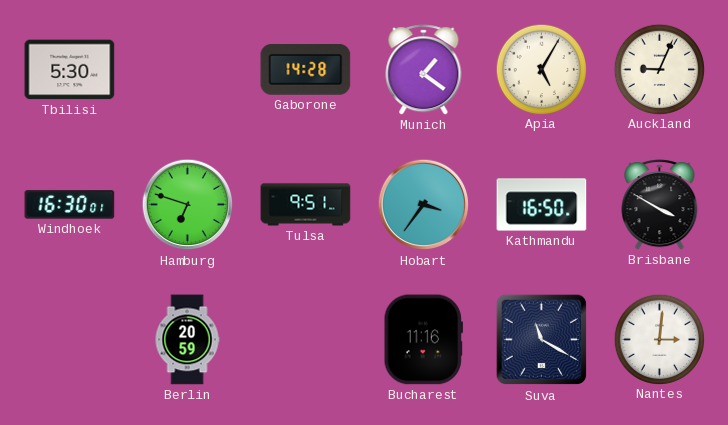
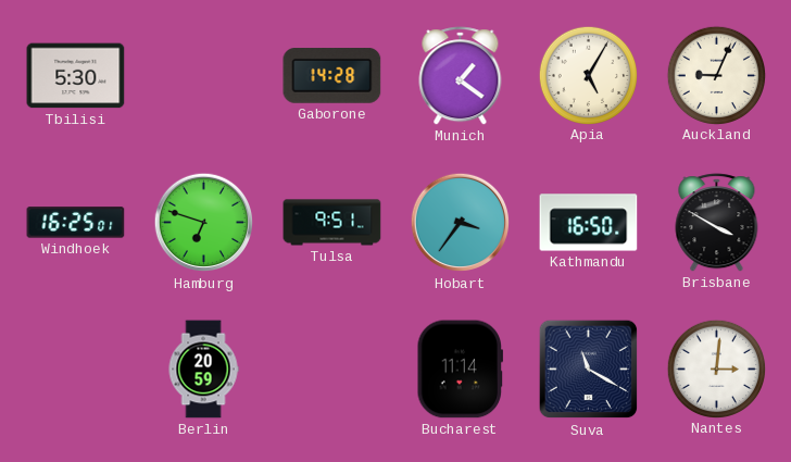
Windhoek: 16:30 -> 16:25 (76, 223)
Bucharest: 11:16 -> 11:14 (460, 370)
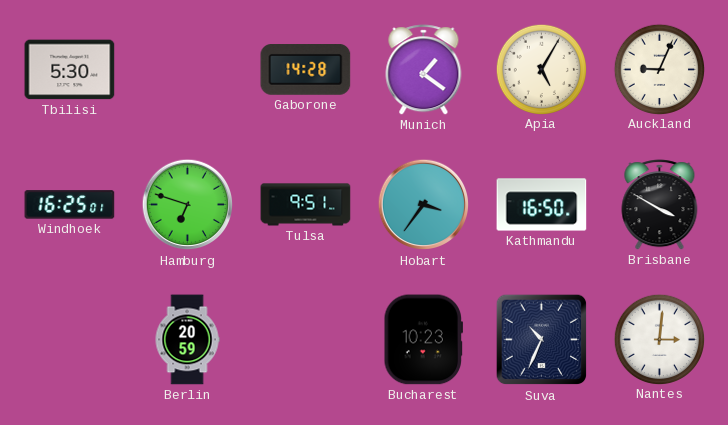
Bucharest: 11:14 -> 10:23 (423, 340)
Suva: 11:20 -> 10:34 (542, 340)
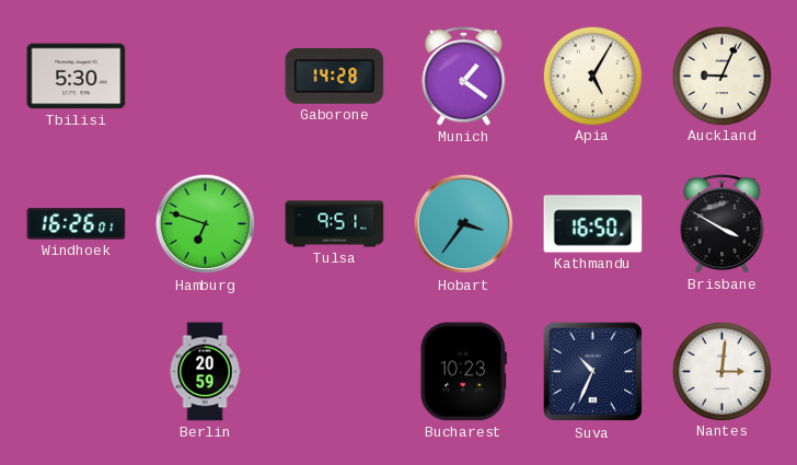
Windhoek: 16:25 -> 16:26 (77, 224)
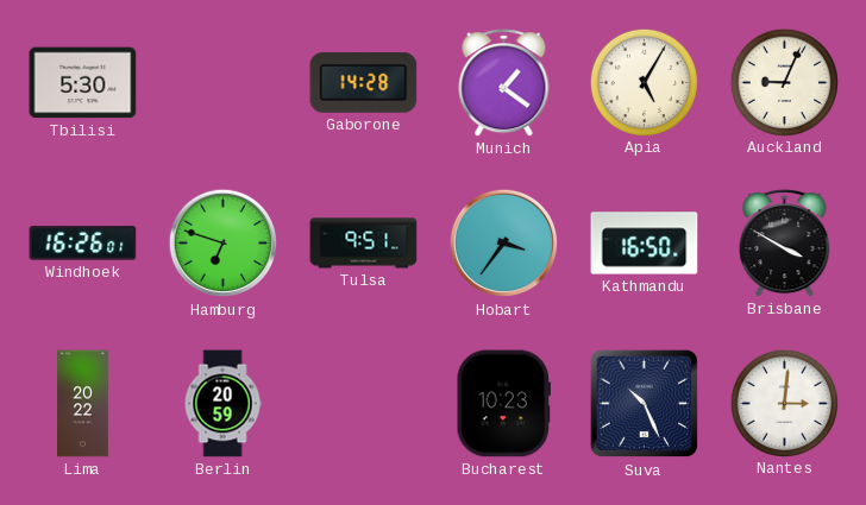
Lima: none -> 20:22 (83, 404)
Suva: 10:34 -> 10:26 (645, 404)
